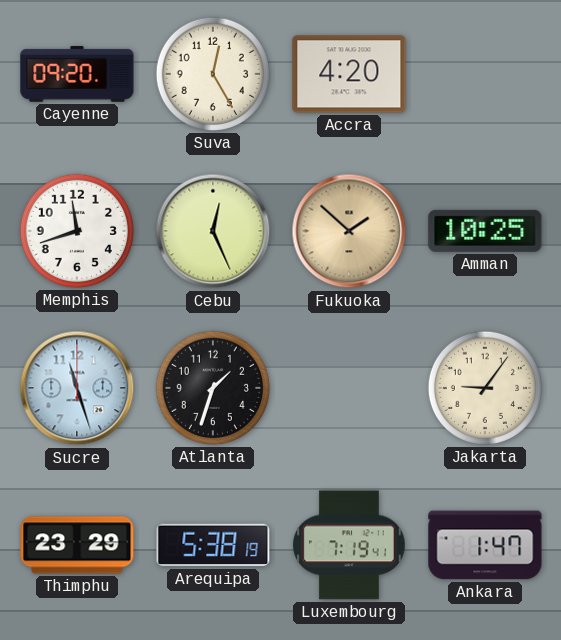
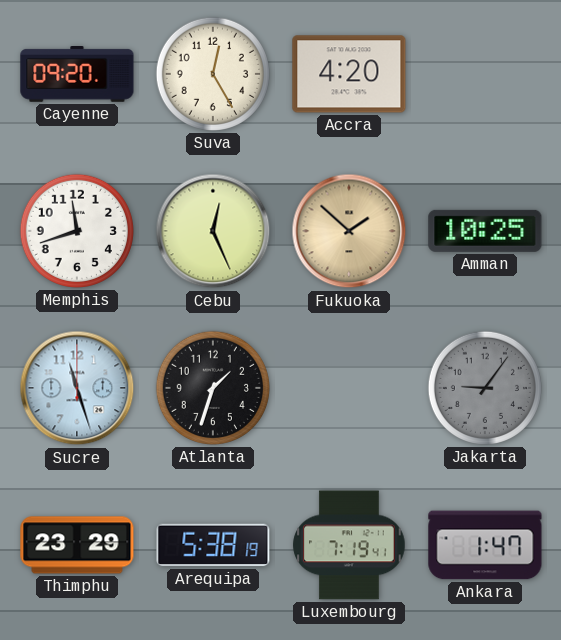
Jakarta dial: cream -> grey (485, 388)
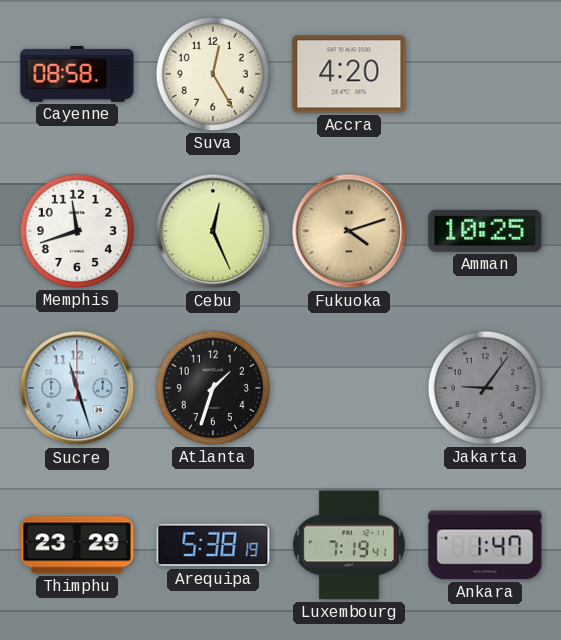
Cayenne: 09:20 -> 08:58 (77, 75)
Fukuoka: 1:52 -> 4:12 (349, 231)
